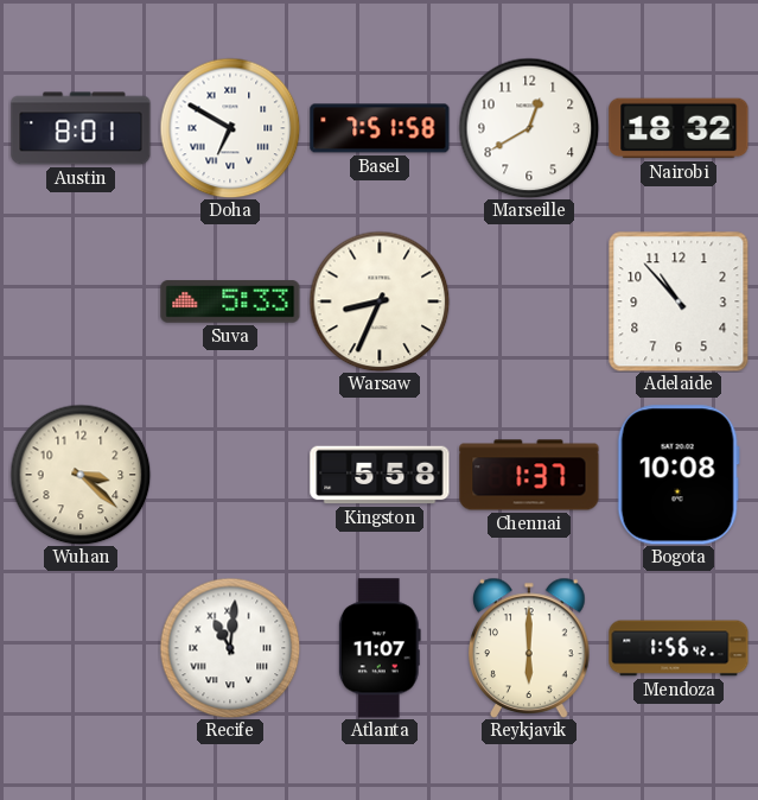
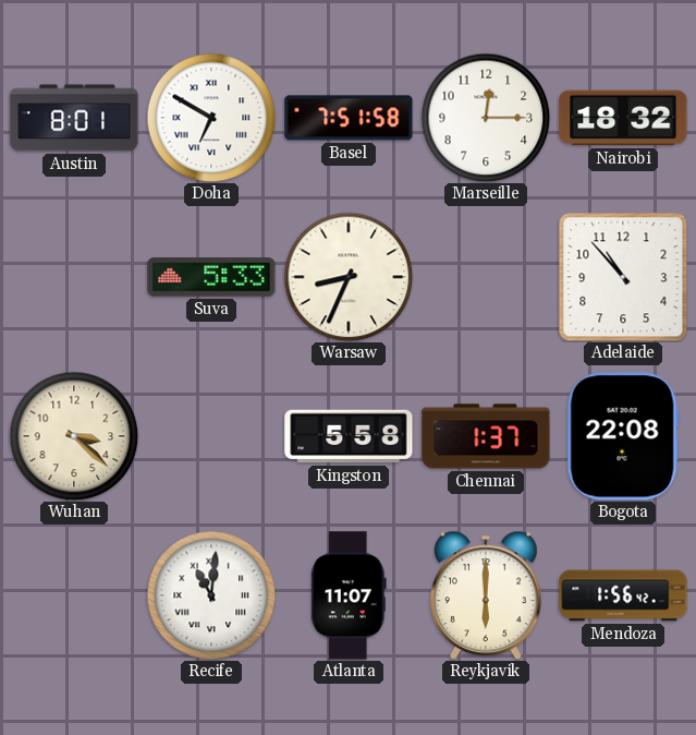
Marseille: 12:40 -> 12:15 (486, 118)
Bogota: 10:08 -> 22:08 (623, 436)
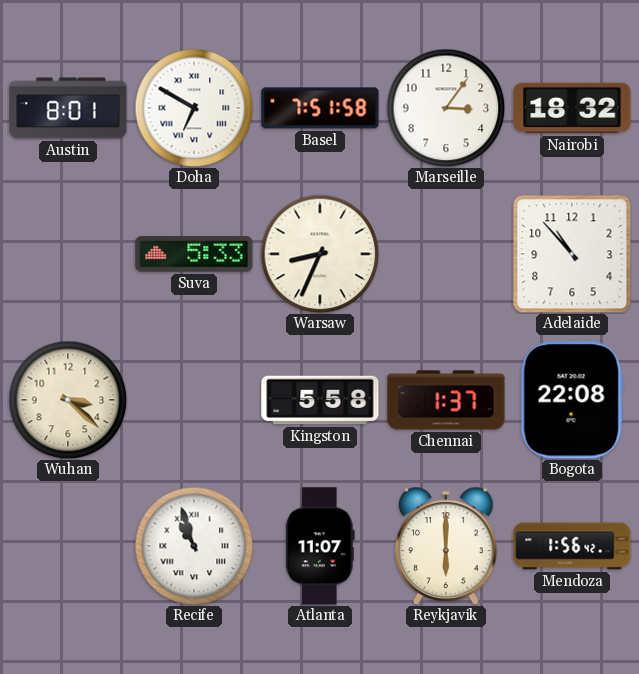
Marseille: 12:15 -> 3:06 (446, 108)
Recife: 11:01 -> 10:57 (194, 546)
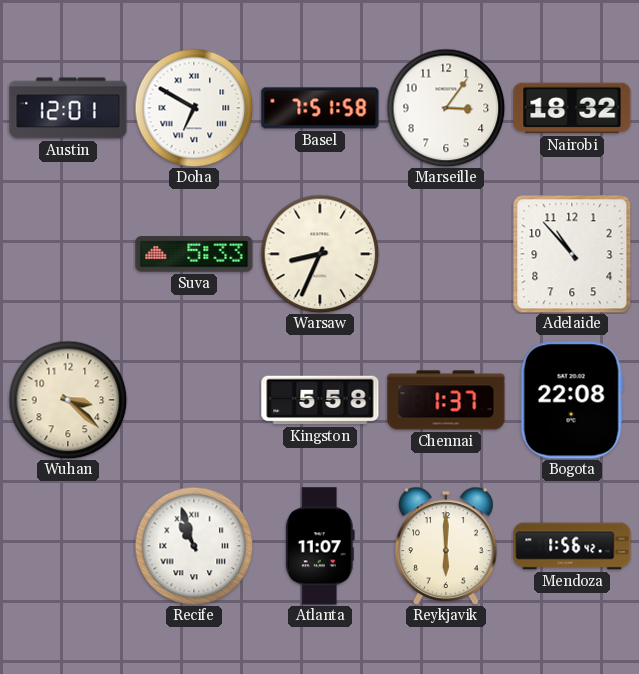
Austin: 8:01 -> 12:01 (68, 108)
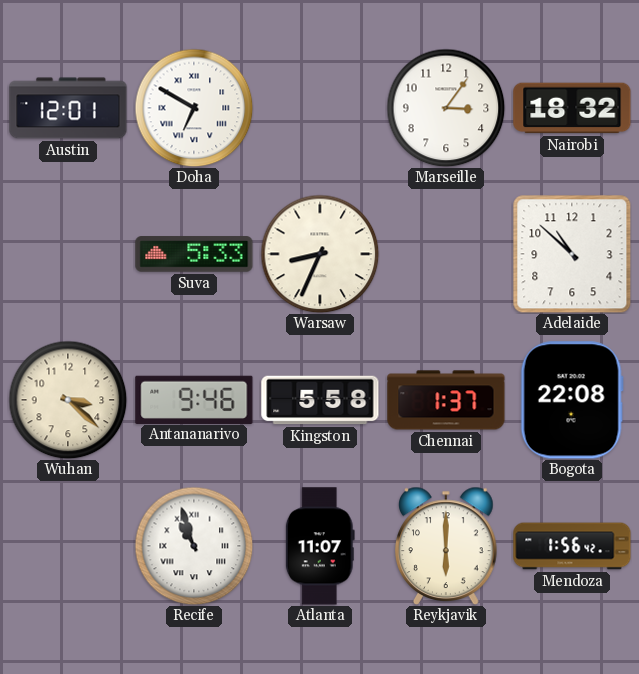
Basel: 7:51 -> none (320, 108)
Adelaide: 10:53 -> 10:52 (572, 254)
Antananarivo: none -> 9:46 (194, 399)
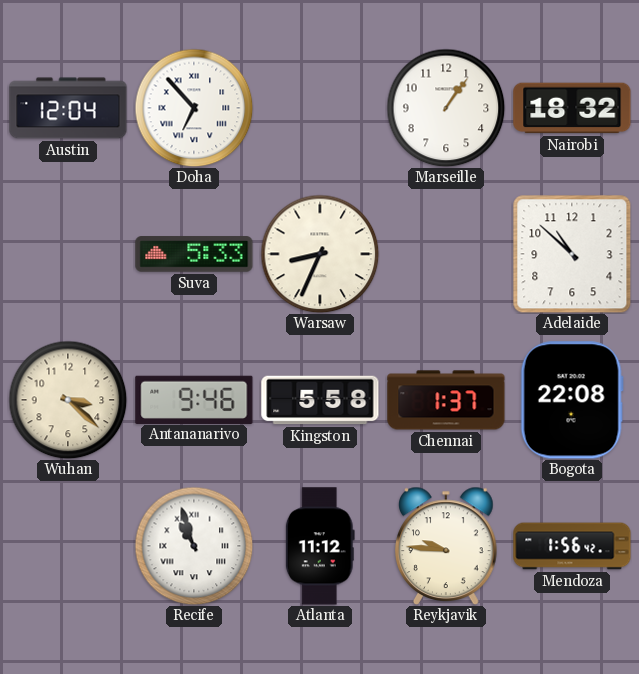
Austin: 12:01 -> 12:04 (68, 108)
Doha: 6:50 -> 6:53 (194, 108)
Marseille: 3:06 -> 1:06 (446, 108)
Atlanta: 11:07 -> 11:12 (320, 546)
Reykjavik: 6:00 -> 9:46 (447, 545)
